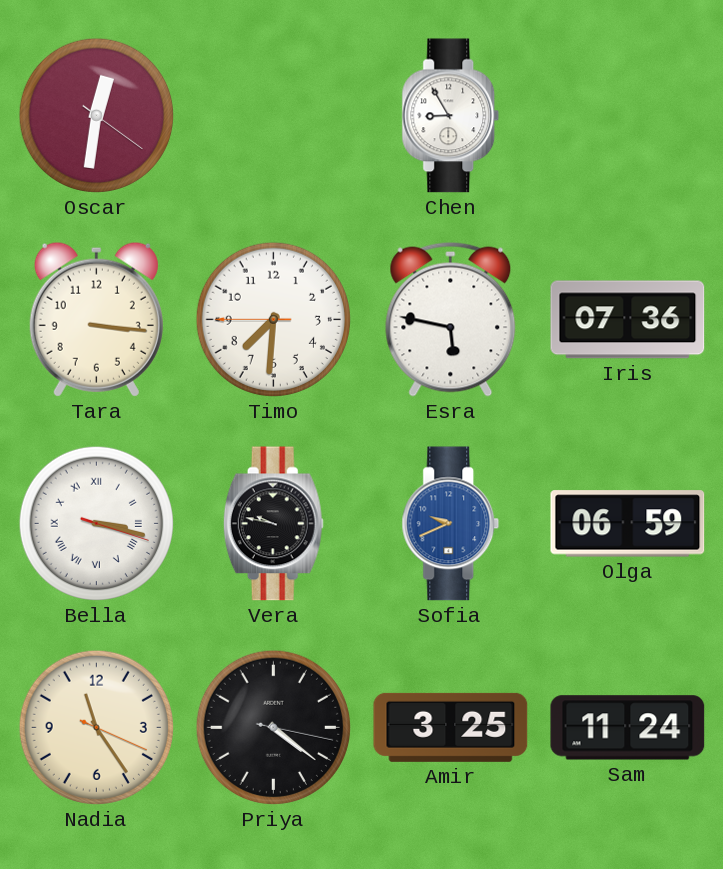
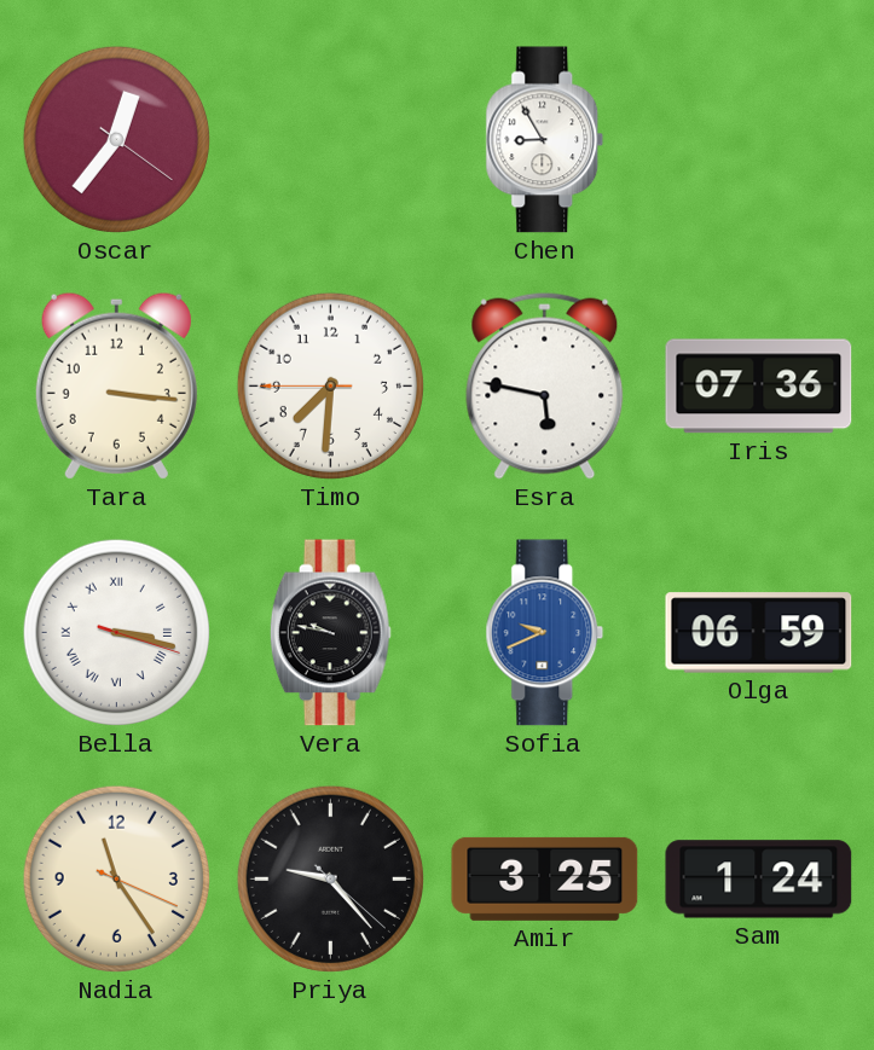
Oscar: 12:31 -> 12:36 (116, 139)
Priya: 4:21 -> 9:23 (330, 878)
Sam: 11:24 -> 1:24 (759, 880)
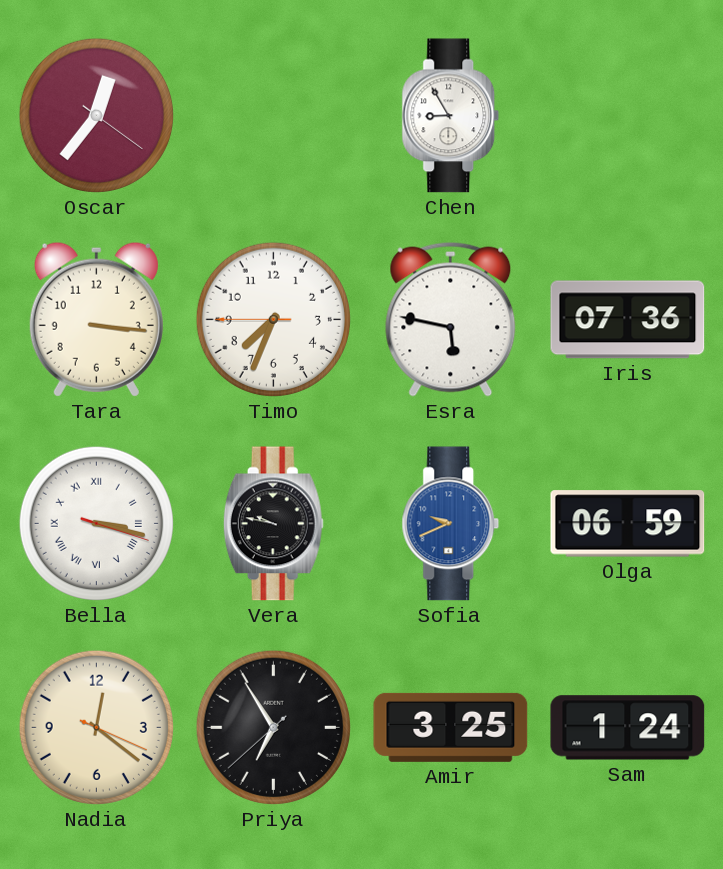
Timo: 7:30 -> 7:33 (273, 319)
Nadia: 11:24 -> 12:21 (96, 727)
Priya: 9:23 -> 6:54 (273, 727)
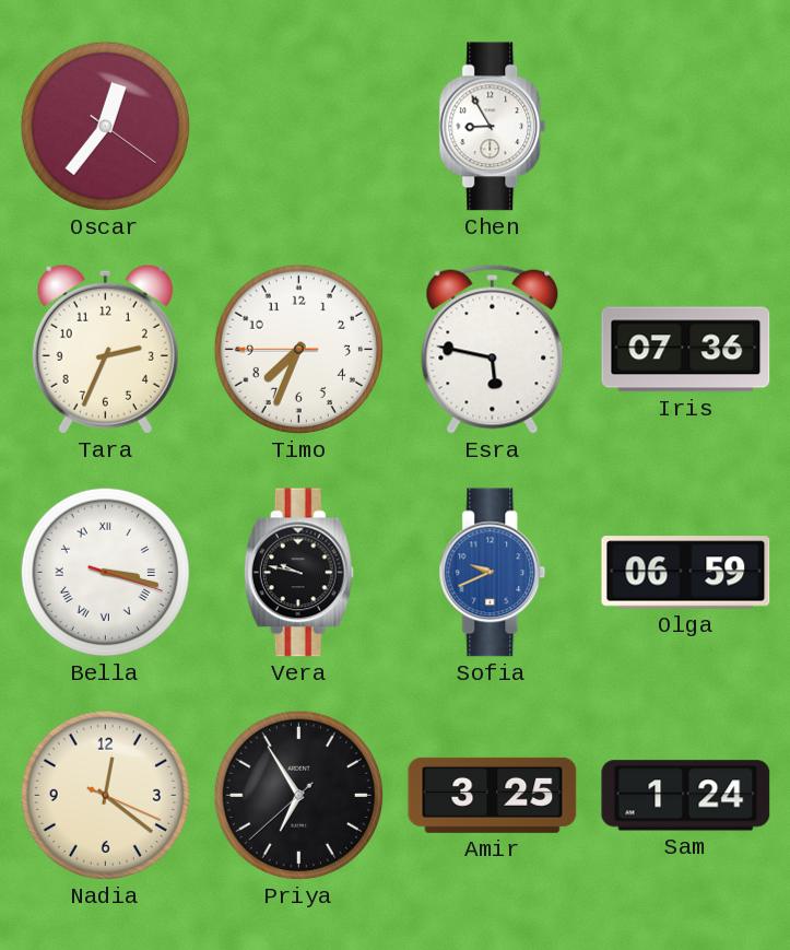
Tara: 3:16 -> 2:34 (105, 349)
